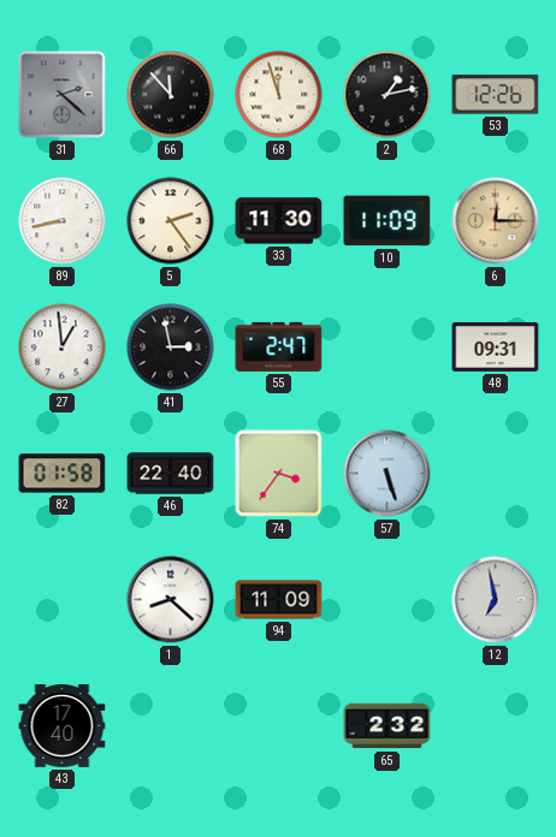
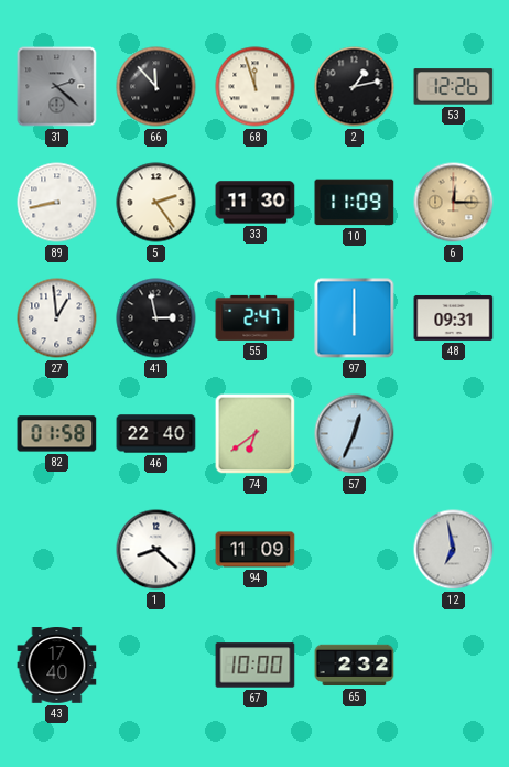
97: none -> 6:00 (355, 318)
74: 3:36 -> 6:39 (256, 434)
57: 5:27 -> 12:34 (355, 434)
67: none -> 10:00 (256, 666)
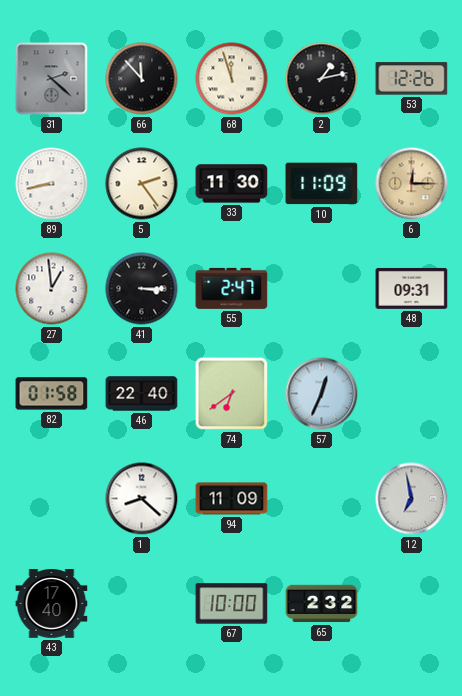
41: 2:58 -> 3:15 (142, 289)
97: 6:00 -> none (355, 318)
